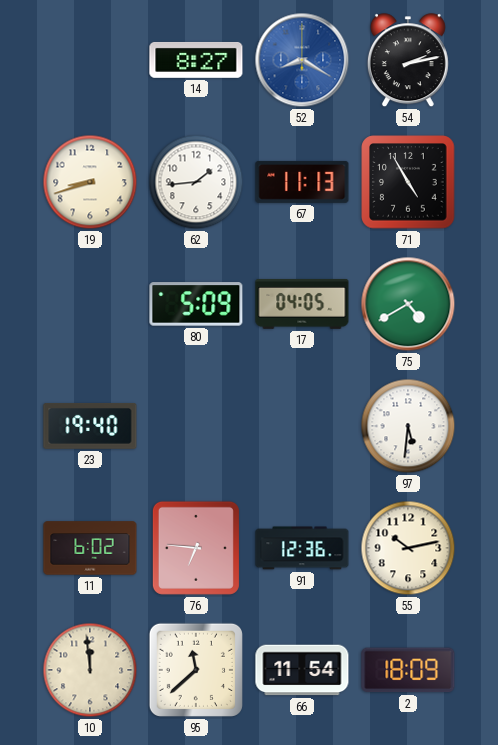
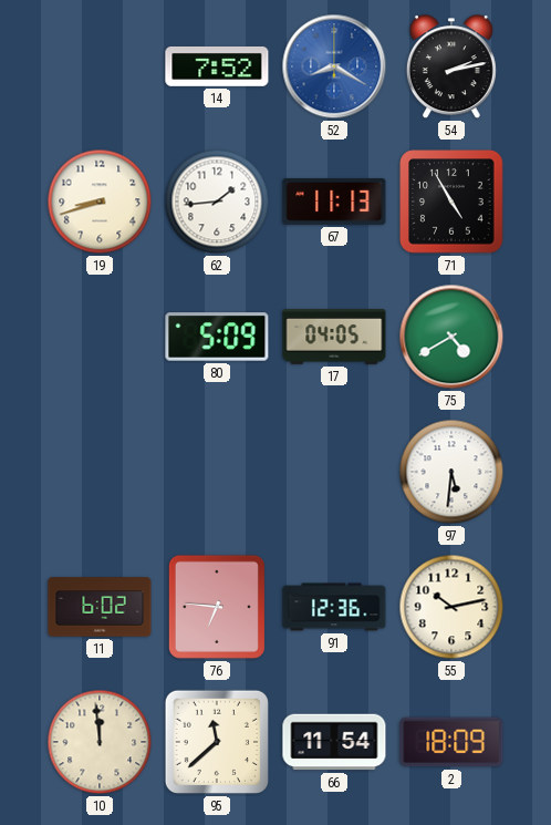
14: 8:27 -> 7:52 (217, 66)
23: 19:40 -> none (90, 427)
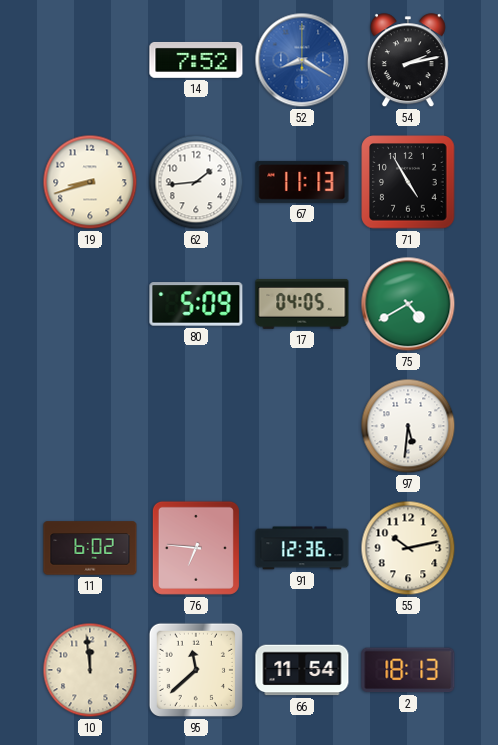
2: 18:09 -> 18:13 (408, 670)
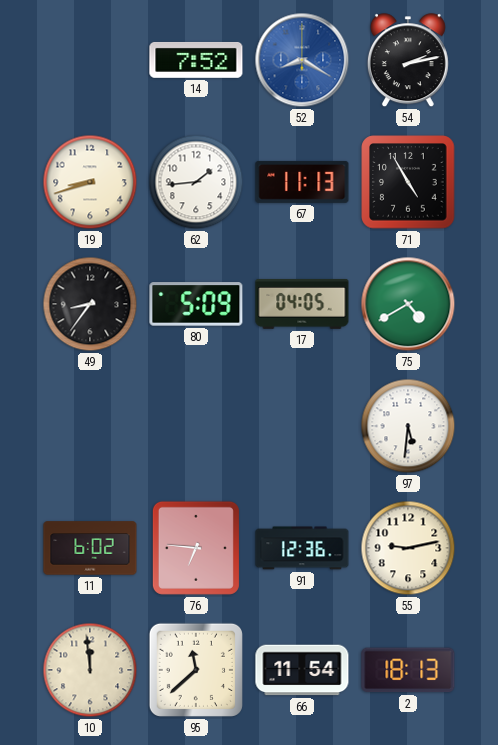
49: none -> 8:36 (90, 304)
55: 10:13 -> 9:13 (408, 548)
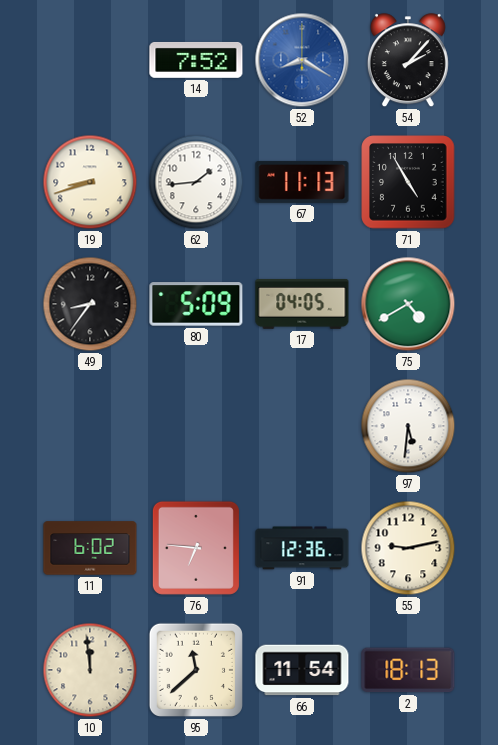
54: 2:13 -> 2:07 (408, 61)
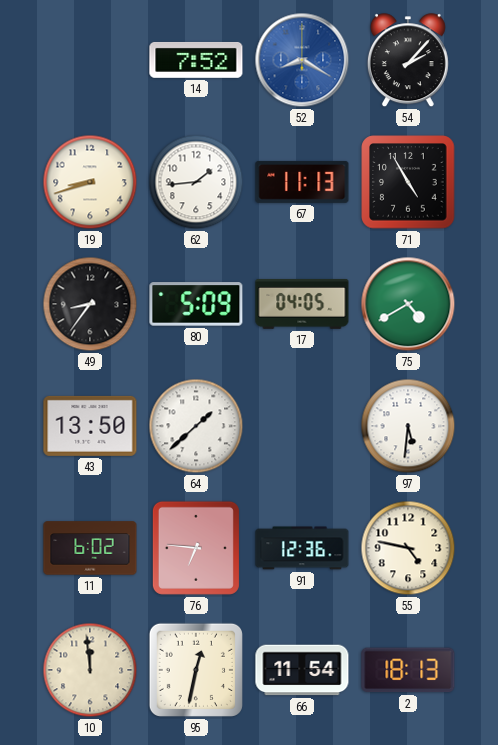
43: none -> 13:50 (90, 426)
64: none -> 1:38 (196, 426)
55: 9:13 -> 4:47 (408, 548)
95: 11:38 -> 12:32 (196, 670)
